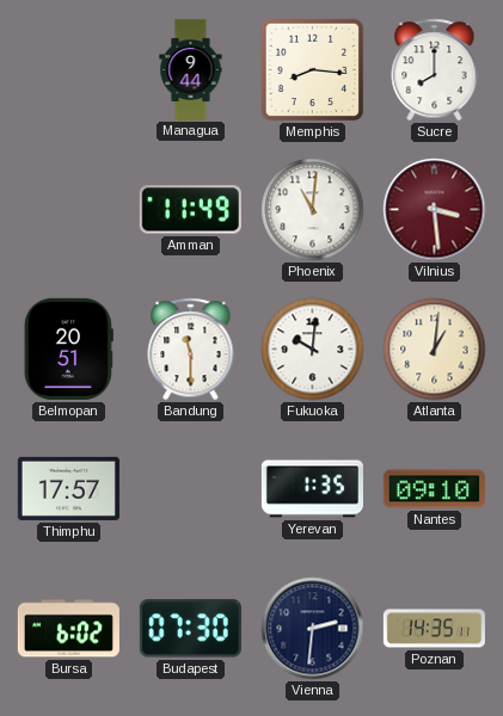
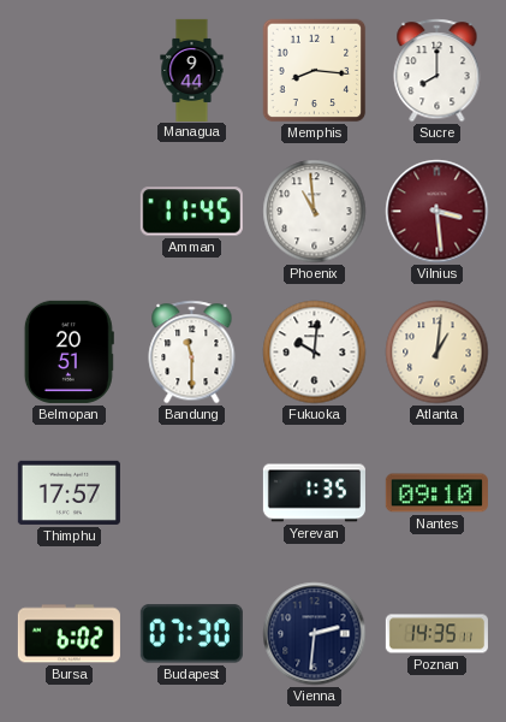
Amman: 11:49 -> 11:45 (191, 212)
Phoenix: 11:01 -> 10:59 (315, 212)
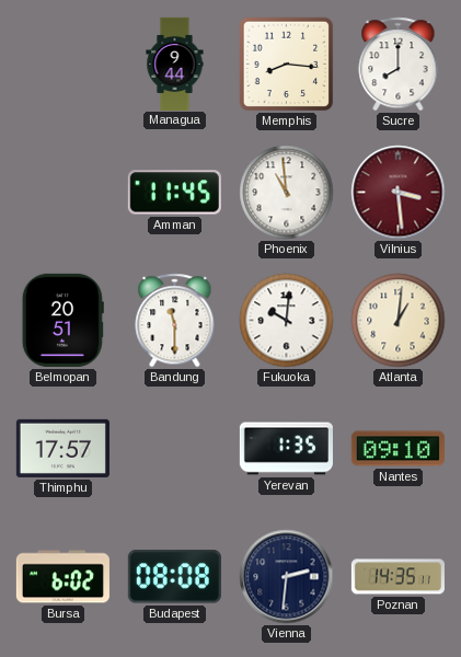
Budapest: 07:30 -> 08:08 (174, 577)
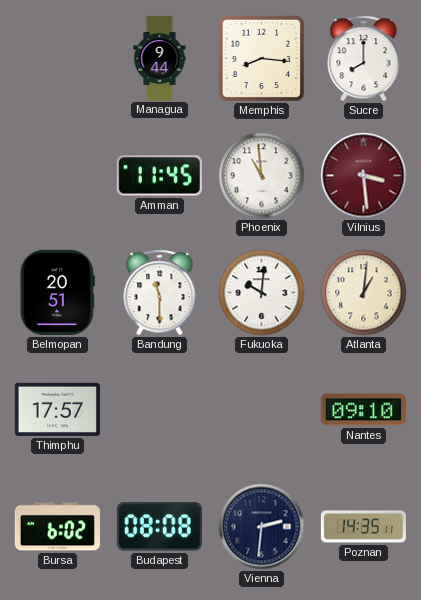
Yerevan: 1:35 -> none (286, 449)
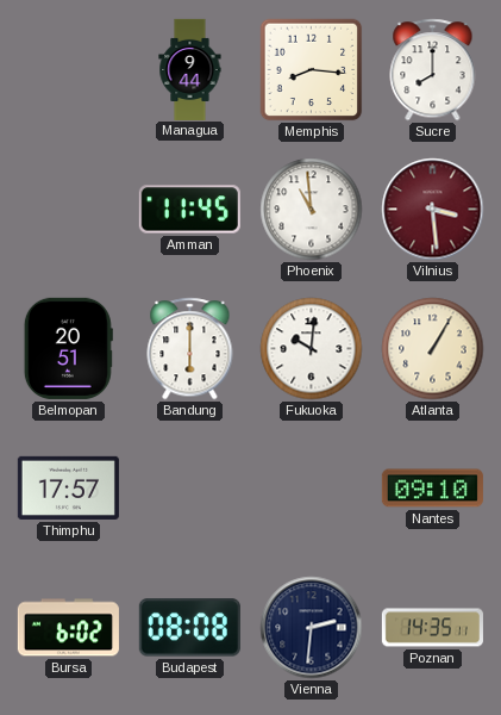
Bandung: 11:30 -> 6:00 (190, 349)
Atlanta: 1:01 -> 1:05 (433, 349)
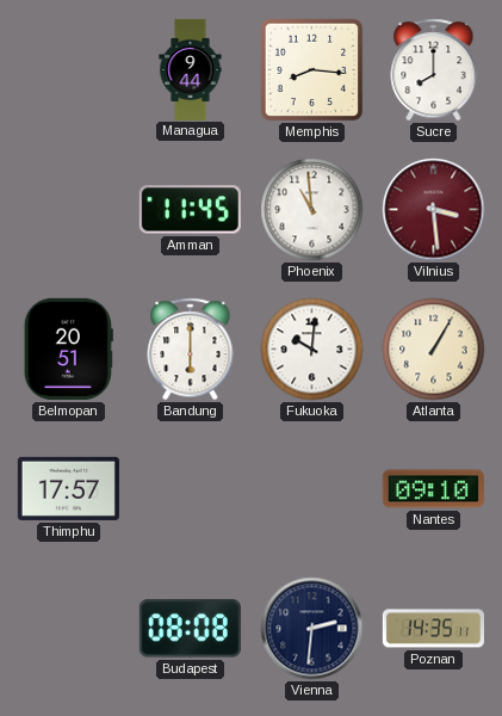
Bursa: 6:02 -> none (68, 628)
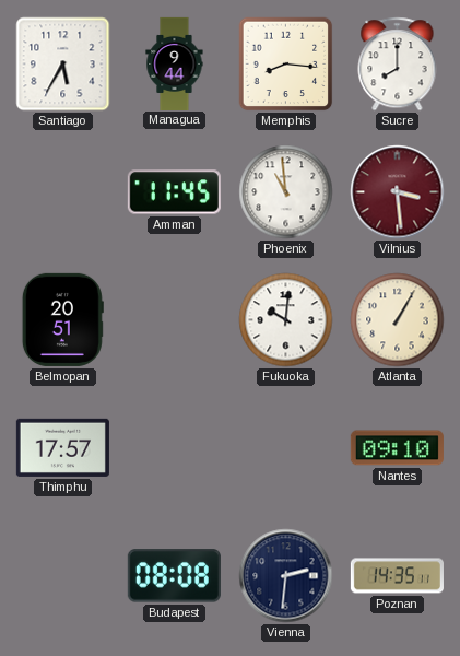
Santiago: none -> 5:35 (63, 65)
Bandung: 6:00 -> none (191, 350)
